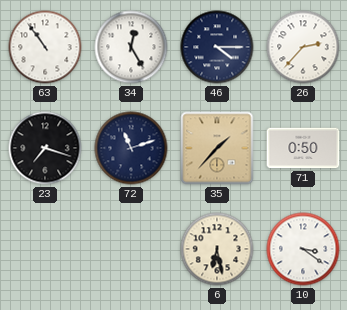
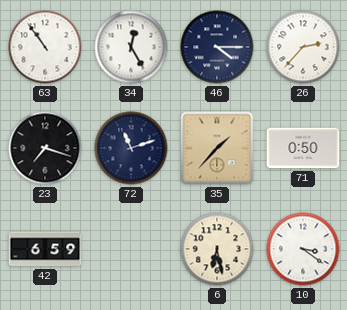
42: none -> 6:59 (45, 249)
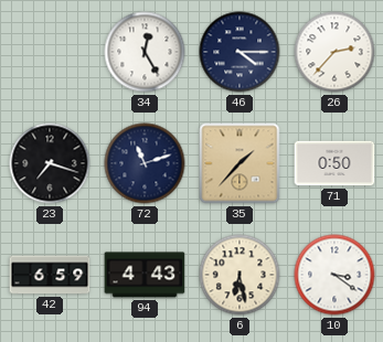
63: 10:54 -> none (45, 47)
94: none -> 4:43 (145, 275)
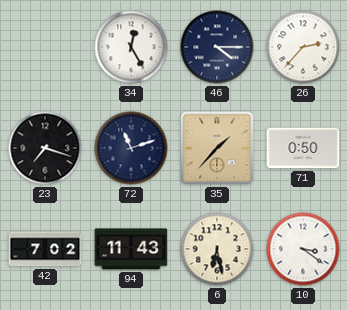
42: 6:59 -> 7:02 (45, 249)
94: 4:43 -> 11:43 (131, 249)
